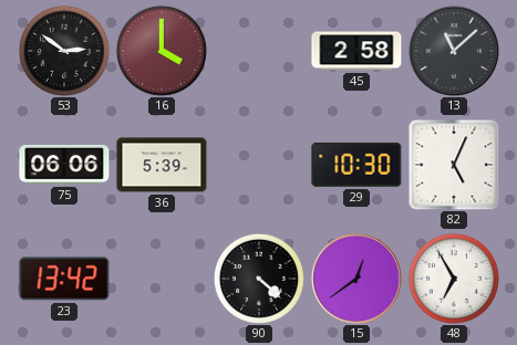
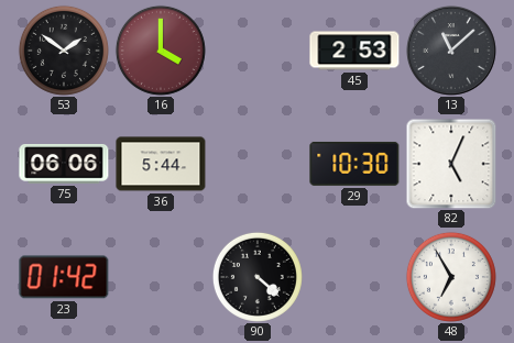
53: 2:51 -> 1:51 (64, 51)
45: 2:58 -> 2:53 (354, 51)
36: 5:39 -> 5:44 (161, 164)
23: 13:42 -> 01:42 (64, 277)
15: 12:39 -> none (358, 280)
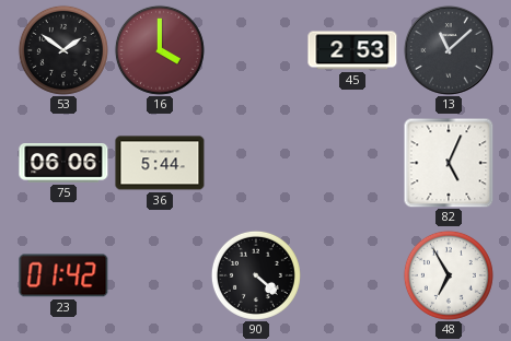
29: 10:30 -> none (354, 164)
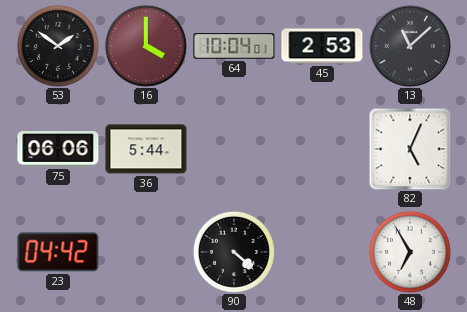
64: none -> 10:04 (234, 46)
23: 01:42 -> 04:42 (58, 252)
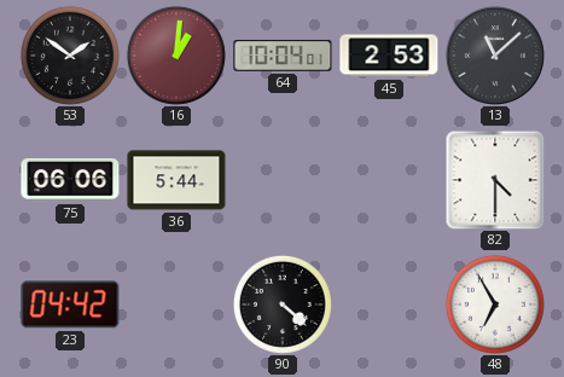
16: 4:00 -> 1:01 (176, 56)
82: 5:04 -> 4:30 (495, 180)
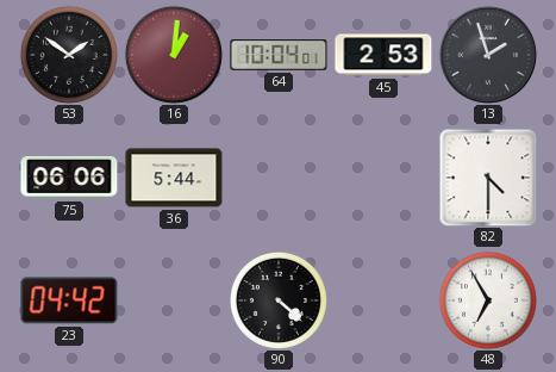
13: 11:08 -> 1:57 (489, 56)
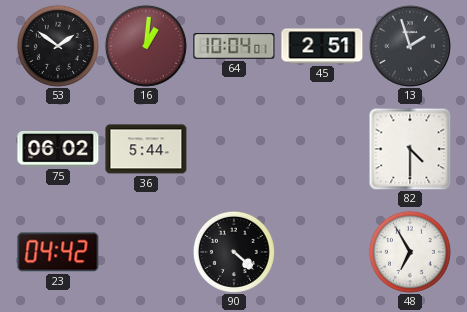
45: 2:53 -> 2:51 (322, 46)
75: 06:06 -> 06:02 (58, 150)
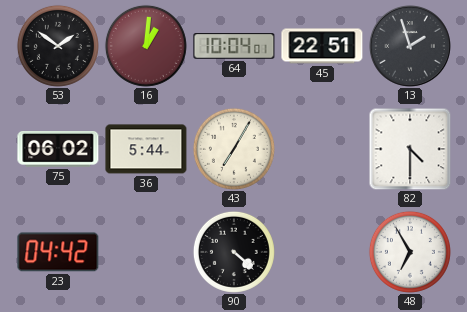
45: 2:51 -> 22:51 (322, 46)
43: none -> 7:05 (234, 149)
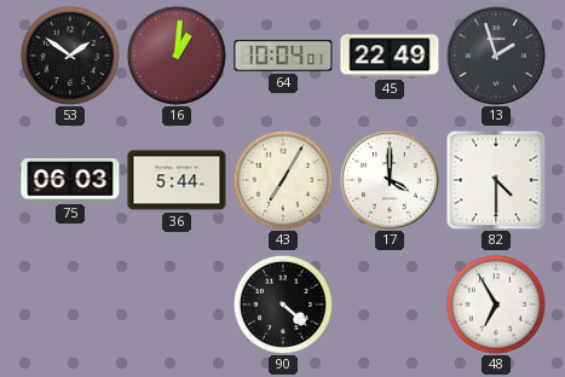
45: 22:51 -> 22:49 (390, 56)
75: 06:02 -> 06:03 (70, 181)
17: none -> 4:00 (391, 181)
23: 04:42 -> none (58, 252)
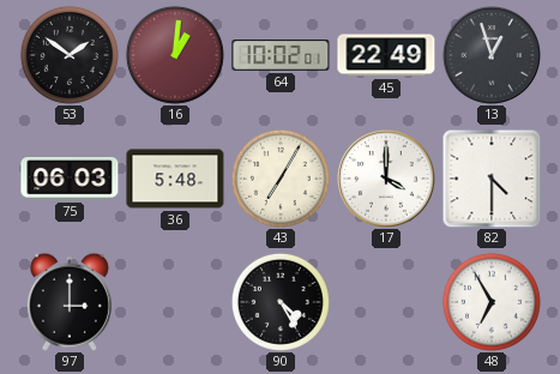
64: 10:04 -> 10:02 (281, 55)
13: 1:57 -> 12:57 (493, 56)
36: 5:44 -> 5:48 (175, 179)
97: none -> 3:00 (70, 302)
90: 4:22 -> 4:25 (281, 302)
